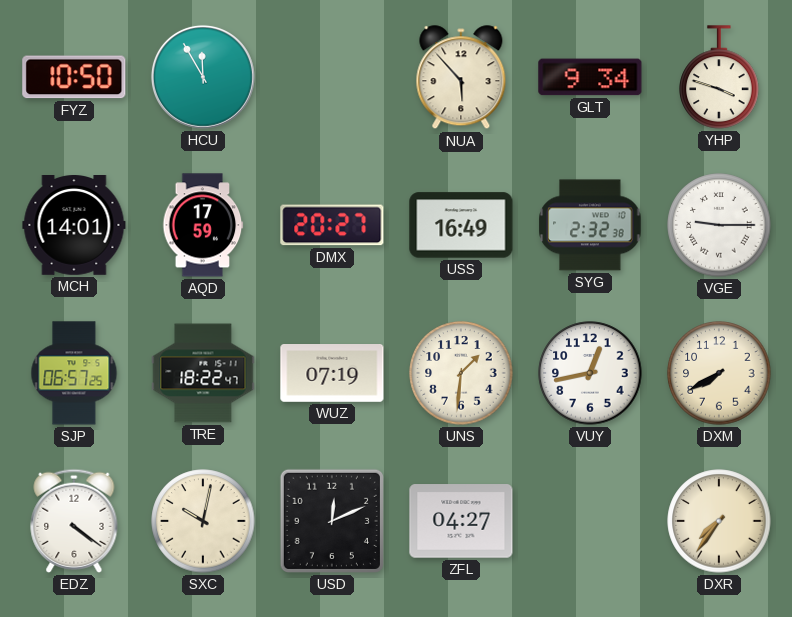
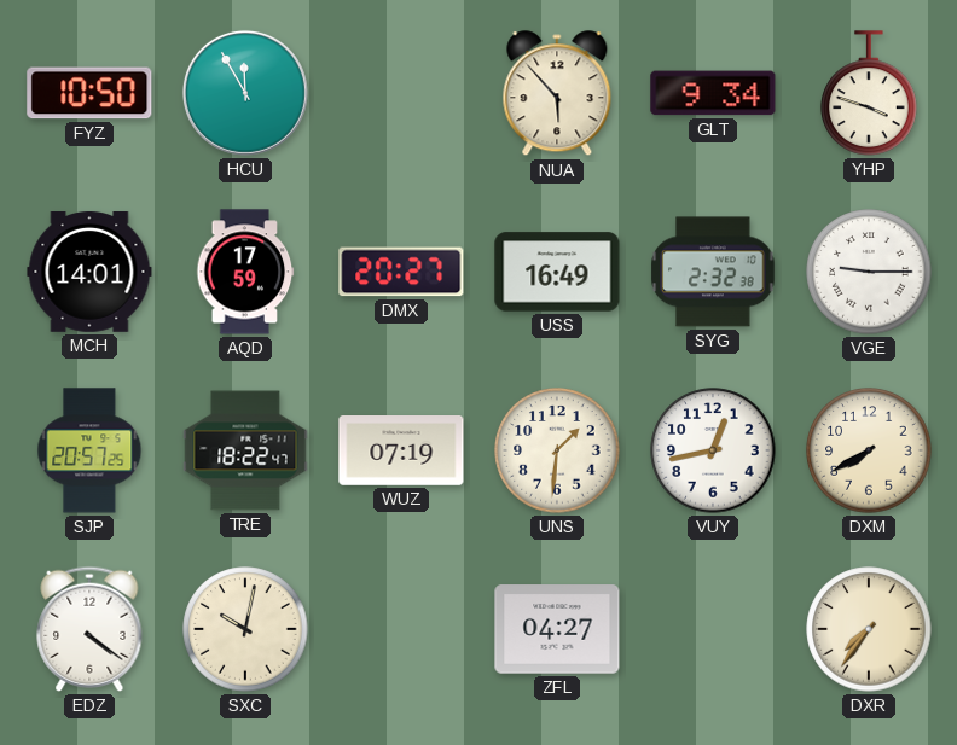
SJP: 06:57 -> 20:57 (89, 450)
USD: 12:11 -> none (332, 521)
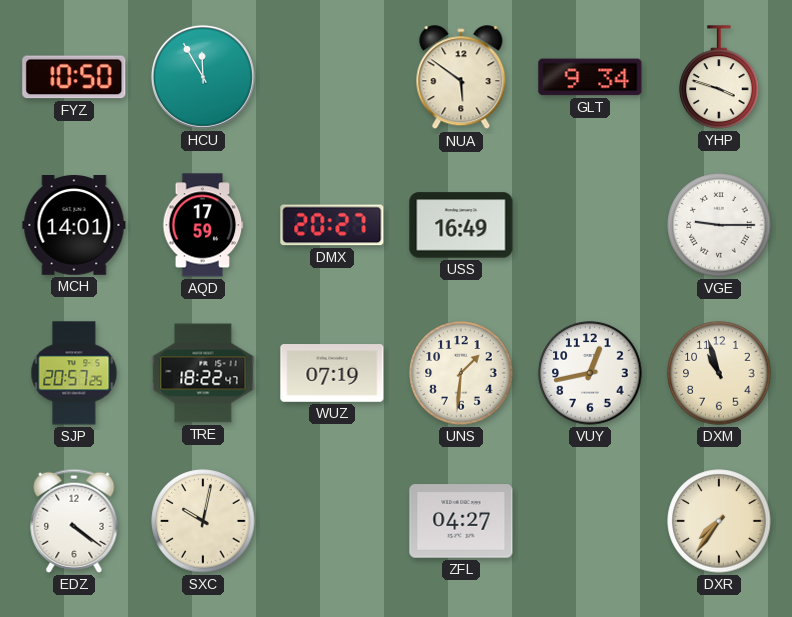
NUA: 5:53 -> 5:51 (461, 78)
SYG: 2:32 -> none (713, 272)
DXM: 7:40 -> 10:57 (719, 373)
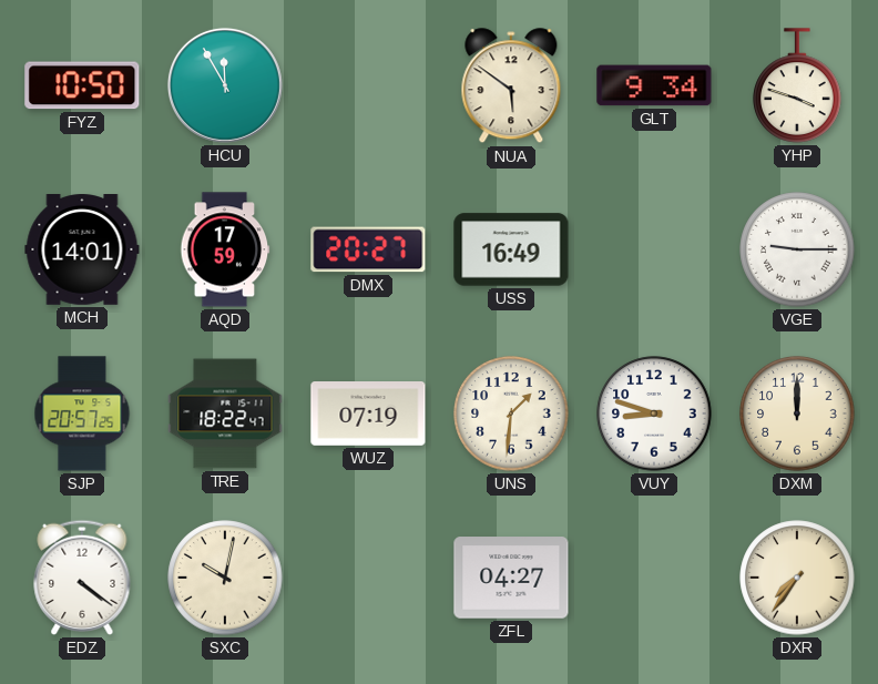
VUY: 12:43 -> 8:48 (654, 414)
DXM: 10:57 -> 12:00 (797, 414)
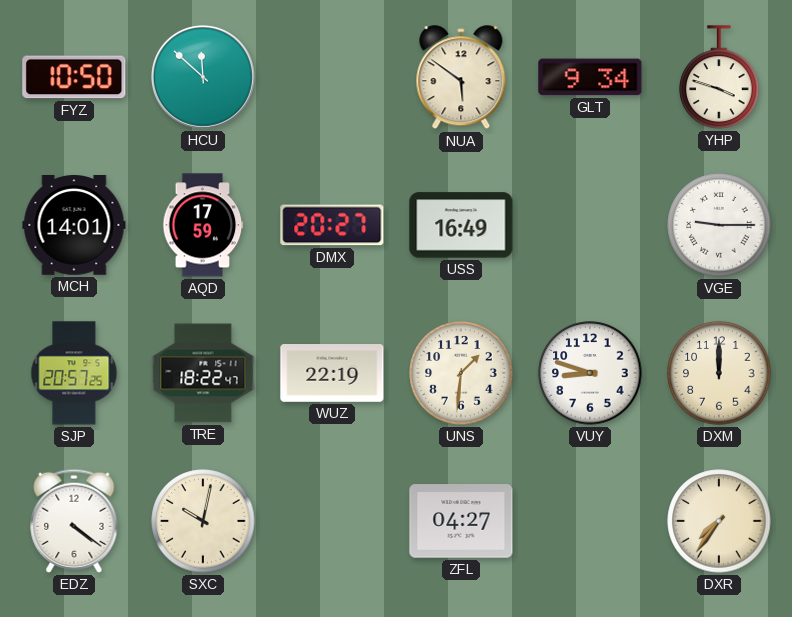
HCU: 11:55 -> 11:52 (203, 77)
WUZ: 07:19 -> 22:19 (332, 374)
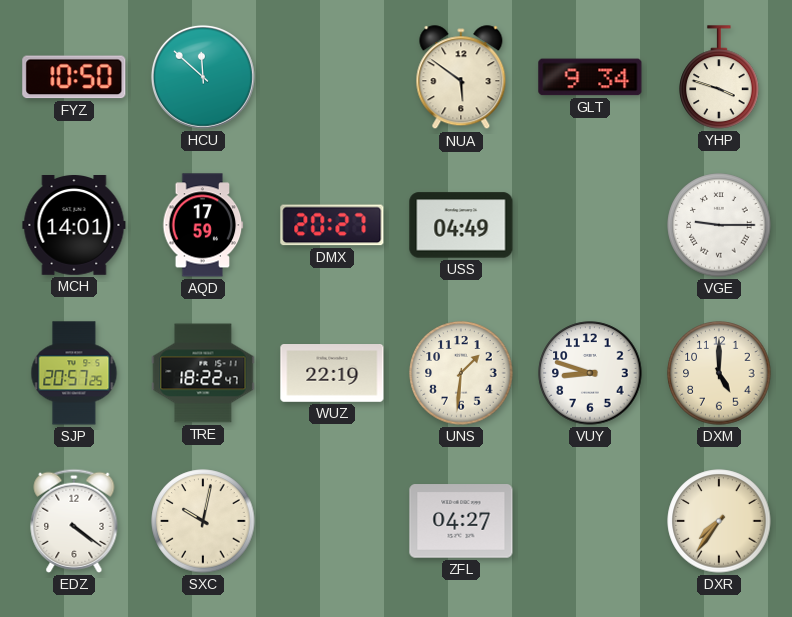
USS: 16:49 -> 04:49 (461, 225)
DXM: 12:00 -> 5:00 (719, 373)
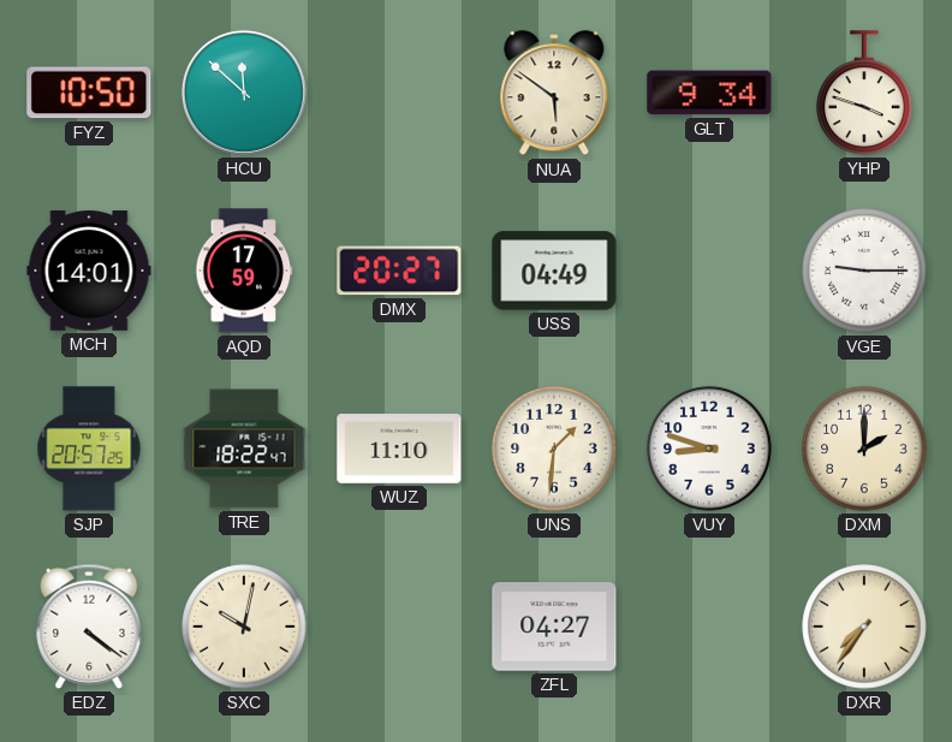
WUZ: 22:19 -> 11:10 (399, 450)
DXM: 5:00 -> 2:00 (864, 449)
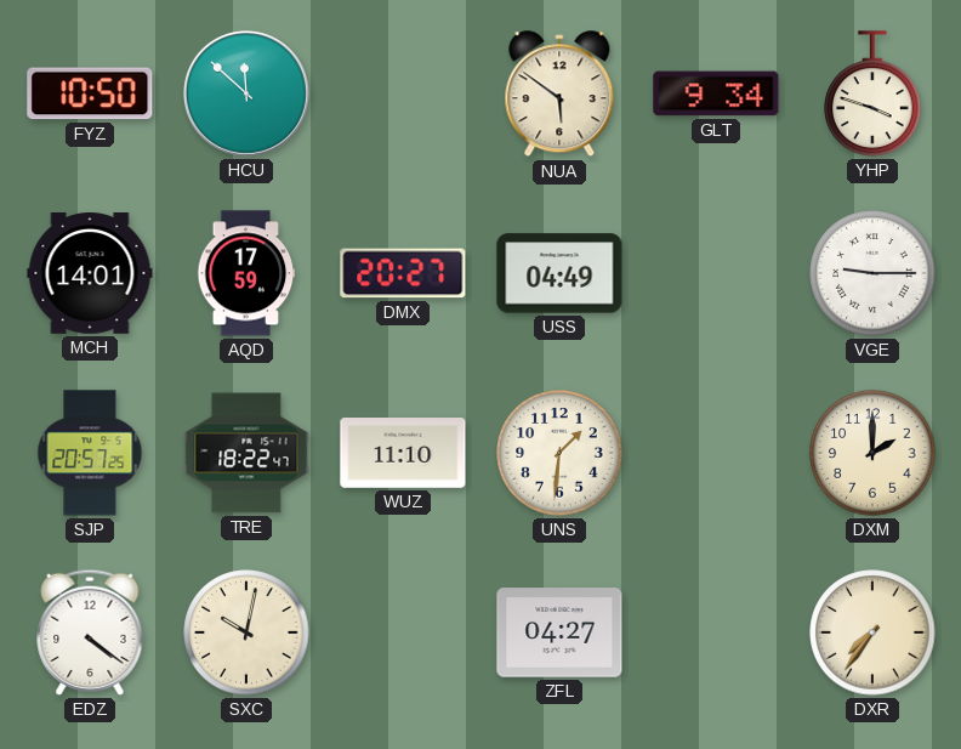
VUY: 8:48 -> none (709, 449)
